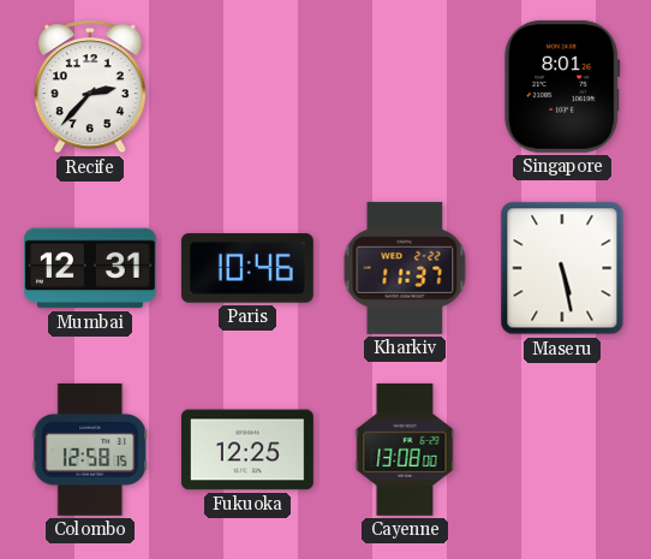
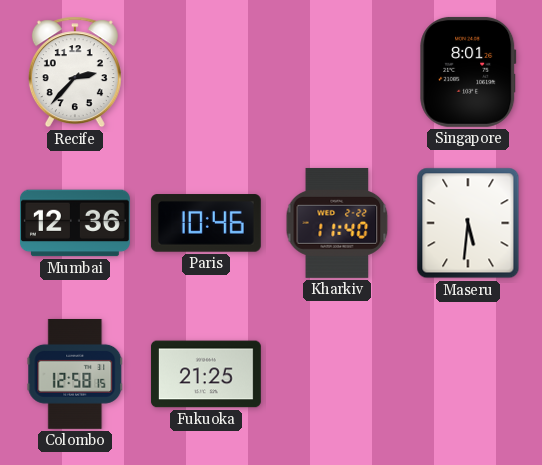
Mumbai: 12:31 -> 12:36 (75, 223)
Kharkiv: 11:37 -> 11:40 (337, 223)
Maseru: 5:28 -> 5:31 (468, 223)
Fukuoka: 12:25 -> 21:25 (206, 374)
Cayenne: 13:08 -> none (405, 450)
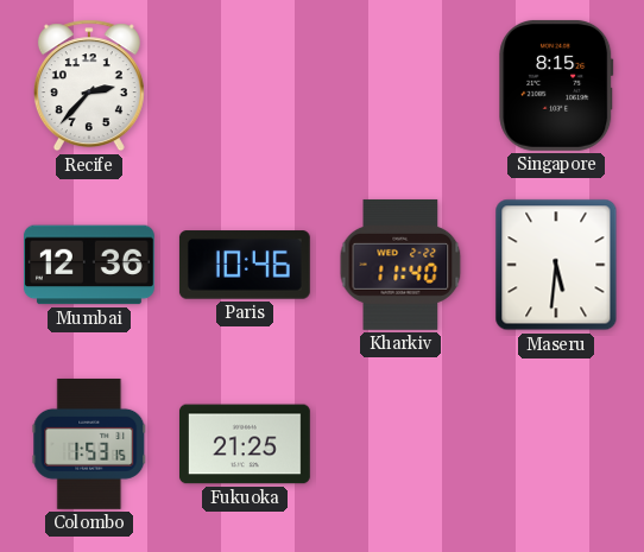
Singapore: 8:01 -> 8:15 (556, 85)
Colombo: 12:58 -> 1:53 (89, 444)
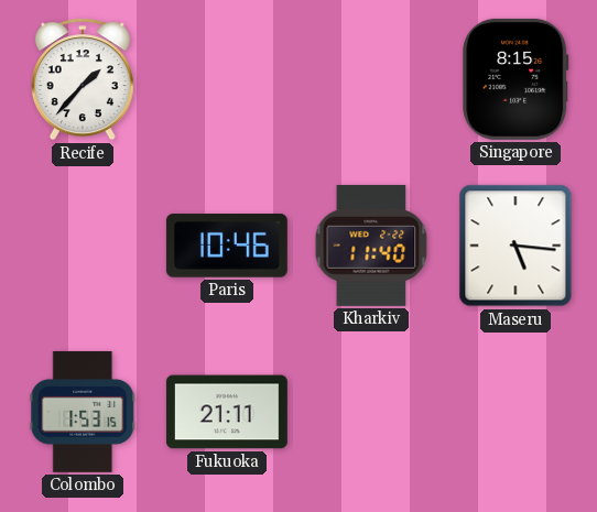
Recife: 2:37 -> 1:37 (83, 79)
Mumbai: 12:36 -> none (89, 265)
Maseru: 5:31 -> 5:16 (515, 246)
Fukuoka: 21:25 -> 21:11 (227, 412)
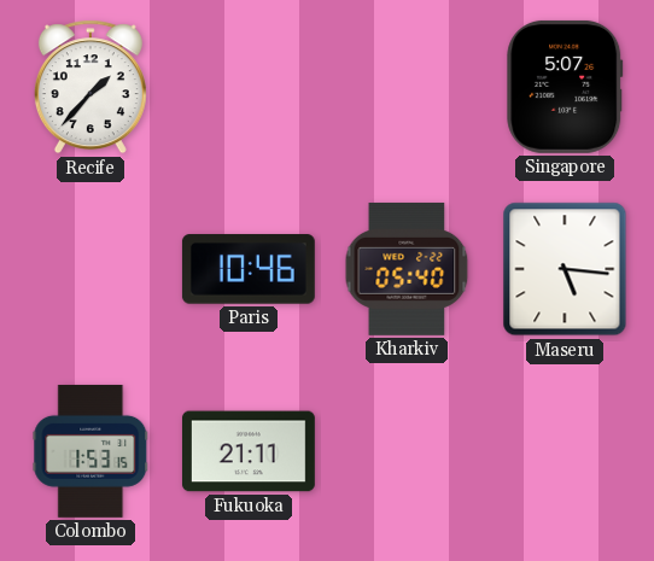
Singapore: 8:15 -> 5:07 (565, 87)
Kharkiv: 11:40 -> 05:40 (407, 269)
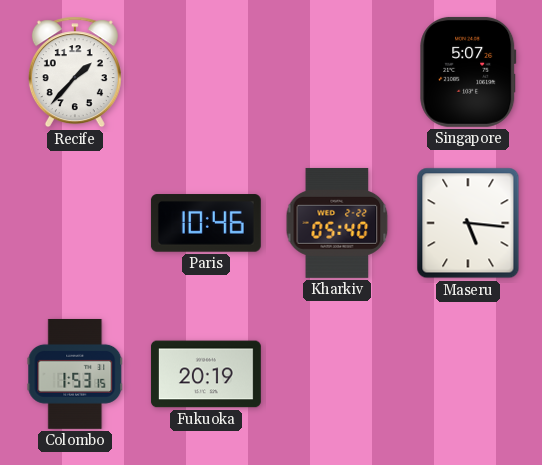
Fukuoka: 21:11 -> 20:19 (206, 374)
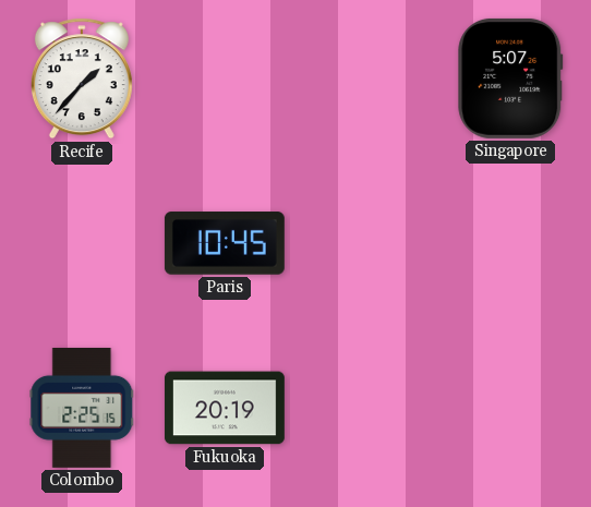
Paris: 10:46 -> 10:45 (225, 243)
Kharkiv: 05:40 -> none (337, 223)
Maseru: 5:16 -> none (468, 223)
Colombo: 1:53 -> 2:25 (82, 408)
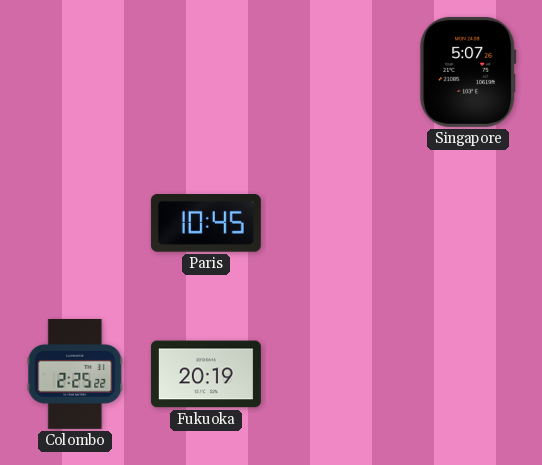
Recife: 1:37 -> none (82, 79)
Colombo: 2:25:15 -> 2:25:22 (75, 374)
